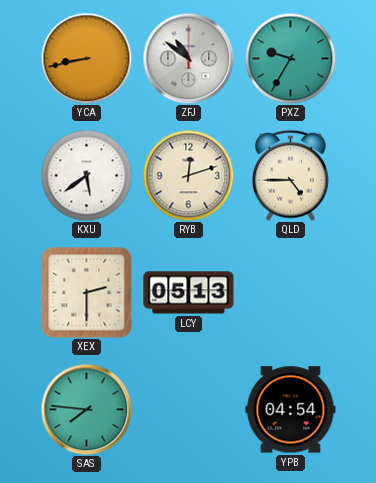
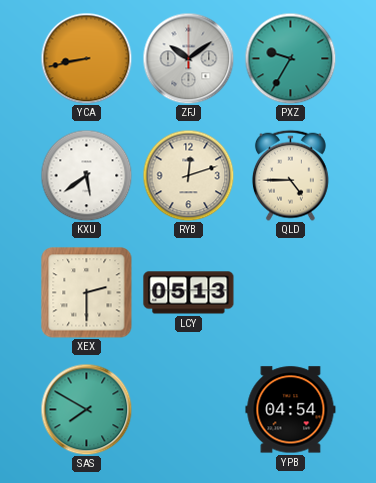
ZFJ: 10:51 -> 10:09 (188, 58)
SAS: 7:46 -> 7:50 (86, 409)
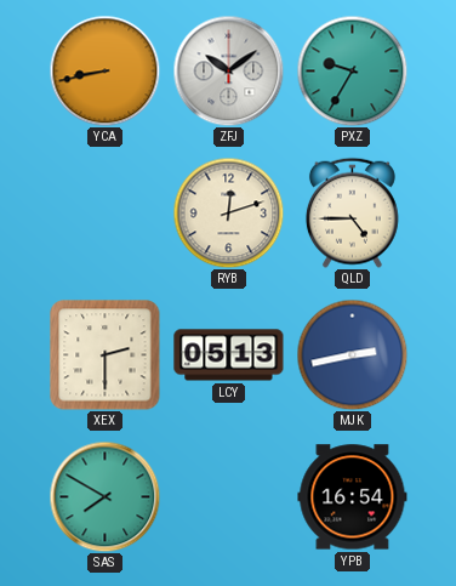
KXU: 5:39 -> none (86, 175)
MJK: none -> 2:43 (352, 354)
YPB: 04:54 -> 16:54 (353, 497)
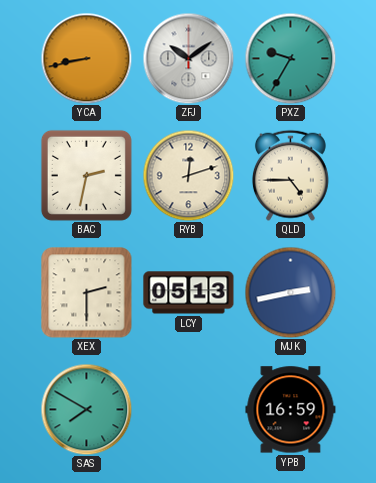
BAC: none -> 2:32 (86, 175)
YPB: 16:54 -> 16:59 (291, 410)
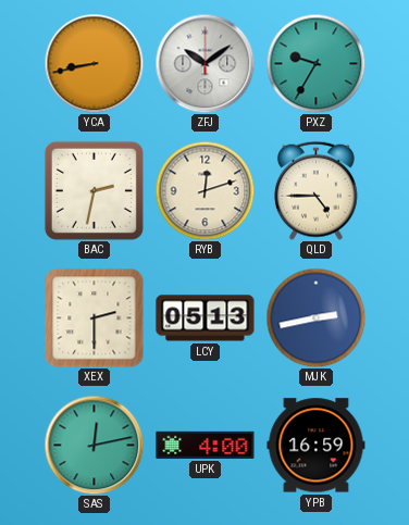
SAS: 7:50 -> 12:13 (94, 445)
UPK: none -> 4:00 (206, 445)
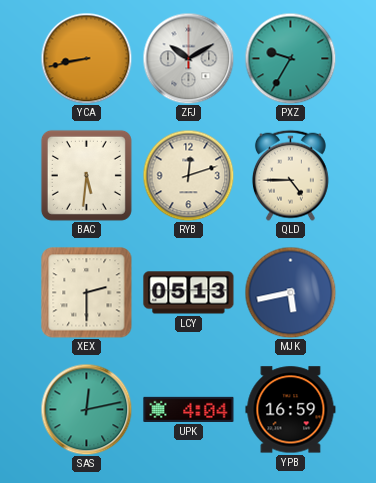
ZFJ: 10:09 -> 10:10 (188, 58)
BAC: 2:32 -> 5:31 (86, 175)
MJK: 2:43 -> 5:43 (290, 292)
UPK: 4:00 -> 4:04 (189, 409)
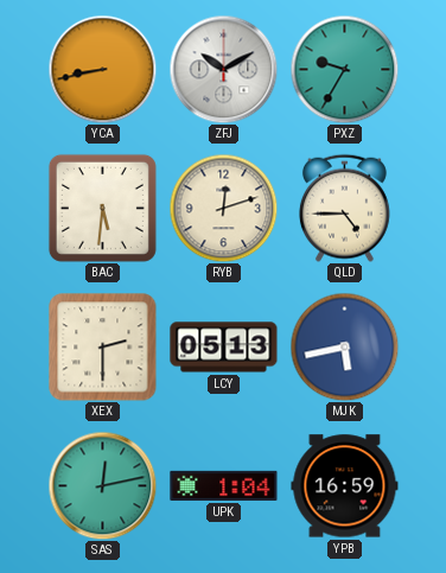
UPK: 4:04 -> 1:04 (224, 485)
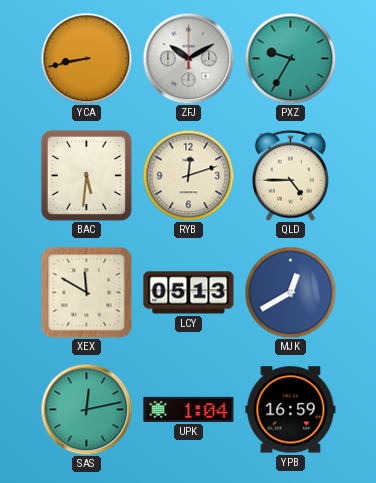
XEX: 2:30 -> 11:50 (87, 293)
MJK: 5:43 -> 12:40 (290, 292)
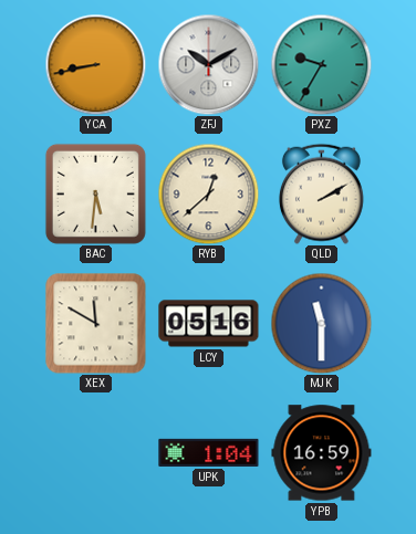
RYB: 12:12 -> 12:38 (208, 193)
QLD: 4:45 -> 2:10 (321, 193)
LCY: 05:13 -> 05:16 (209, 324)
MJK: 12:40 -> 11:30 (321, 323)
SAS: 12:13 -> none (86, 409)
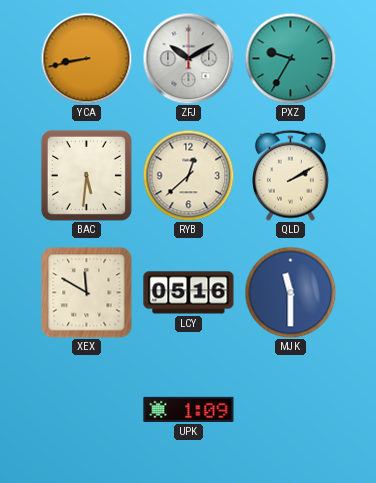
UPK: 1:04 -> 1:09 (189, 409)
YPB: 16:59 -> none (322, 453)
